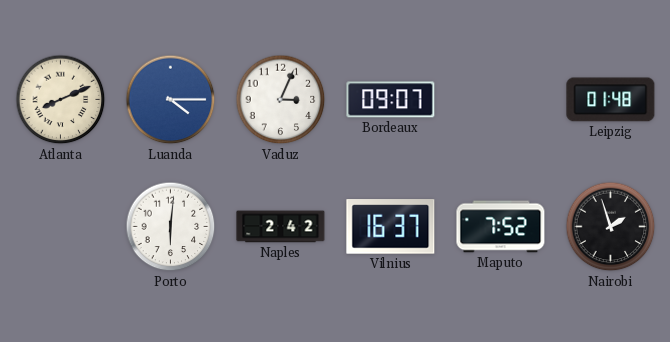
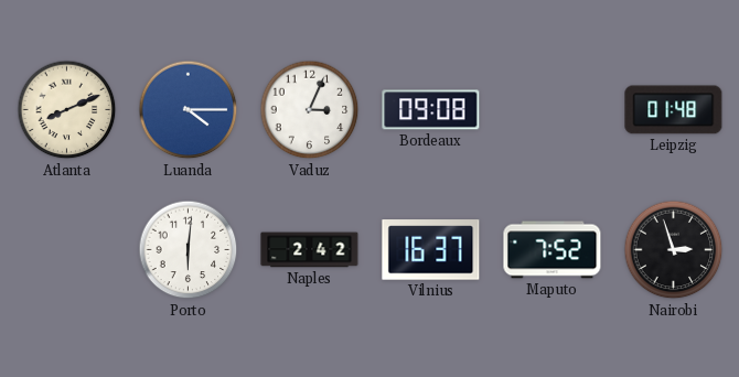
Bordeaux: 09:07 -> 09:08 (431, 110)
Nairobi: 1:57 -> 2:57 (674, 250)
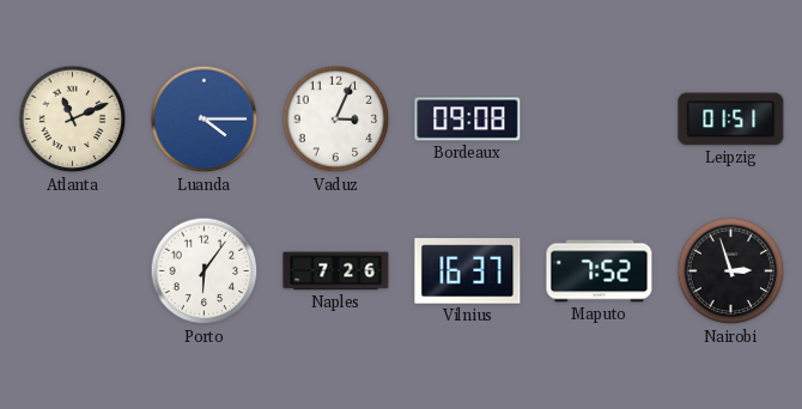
Atlanta: 8:11 -> 11:11 (73, 120)
Leipzig: 01:48 -> 01:51 (731, 120)
Porto: 6:01 -> 6:06 (205, 271)
Naples: 2:42 -> 7:26 (336, 271)
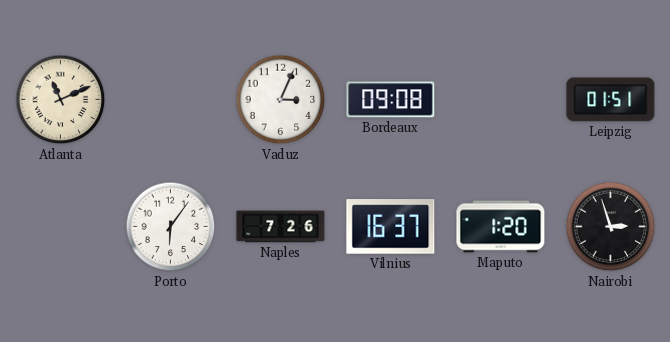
Luanda: 4:15 -> none (205, 120)
Maputo: 7:52 -> 1:20 (501, 227)
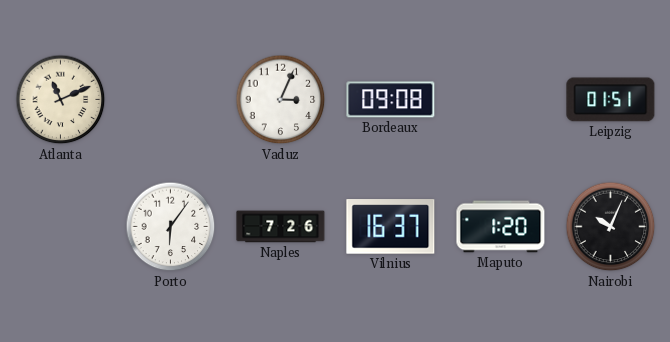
Nairobi: 2:57 -> 10:04 (611, 227)
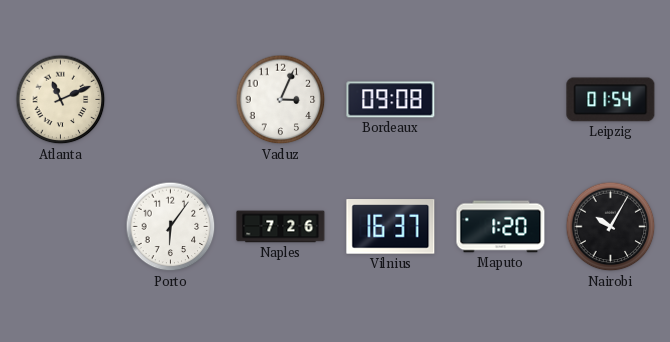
Leipzig: 01:51 -> 01:54 (611, 100)
Nairobi: 10:04 -> 10:05 (611, 227)
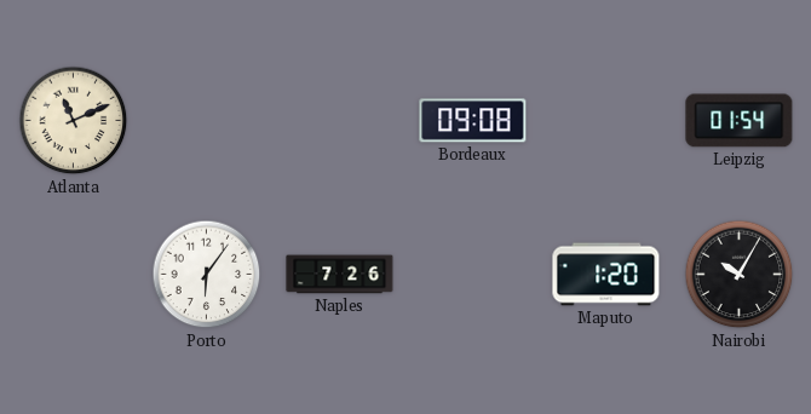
Vaduz: 3:04 -> none (281, 100)
Vilnius: 16:37 -> none (391, 227)
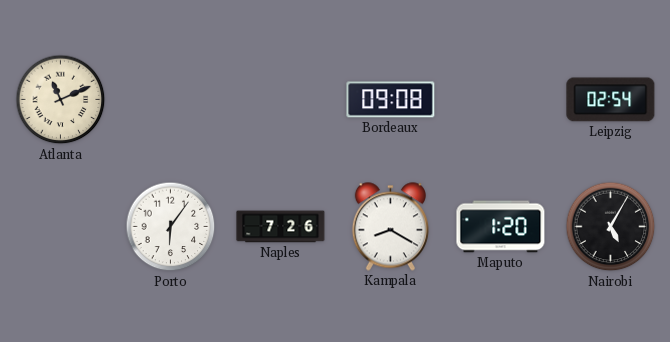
Leipzig: 01:54 -> 02:54 (611, 100)
Kampala: none -> 8:20 (390, 227)
Nairobi: 10:05 -> 5:05 (611, 227)
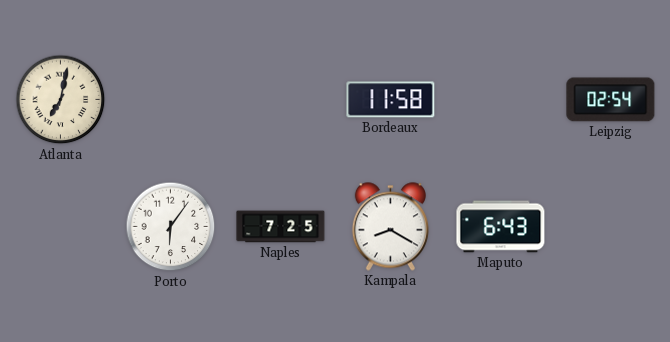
Atlanta: 11:11 -> 7:02 (61, 100)
Bordeaux: 09:08 -> 11:58 (391, 100)
Naples: 7:26 -> 7:25 (281, 227)
Maputo: 1:20 -> 6:43 (501, 227)
Nairobi: 5:05 -> none (611, 227)
